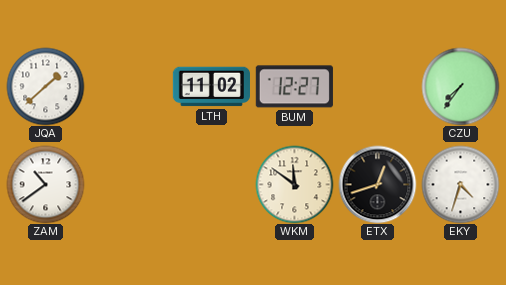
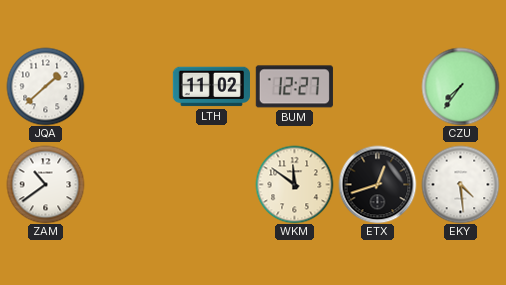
EKY: 4:33 -> 4:29 (460, 184)
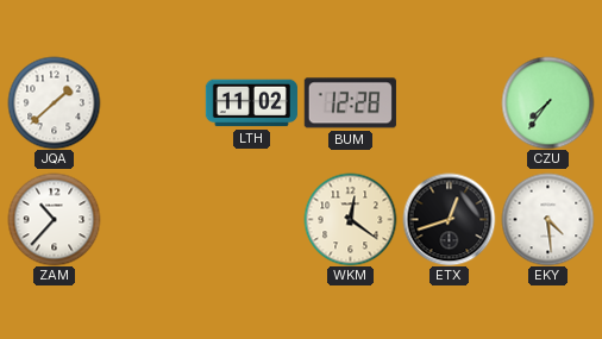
BUM: 12:27 -> 12:28 (350, 103)
ZAM: 10:39 -> 10:37 (54, 219)
WKM: 11:51 -> 12:21 (350, 219)
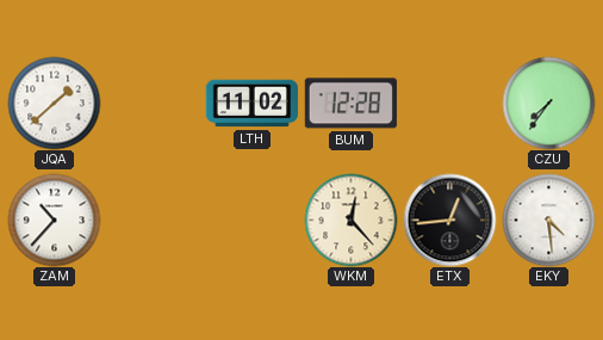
WKM: 12:21 -> 12:23 (350, 220)
ETX: 12:42 -> 12:44 (449, 220)
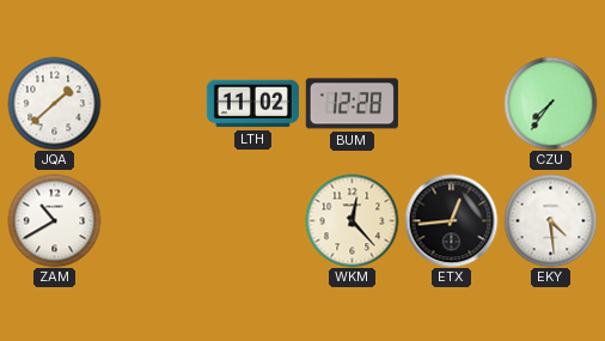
ZAM: 10:37 -> 10:40 (54, 220)
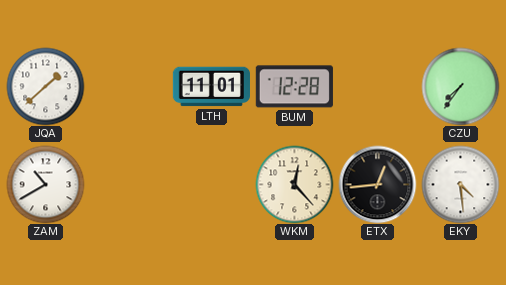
LTH: 11:02 -> 11:01 (211, 87)
